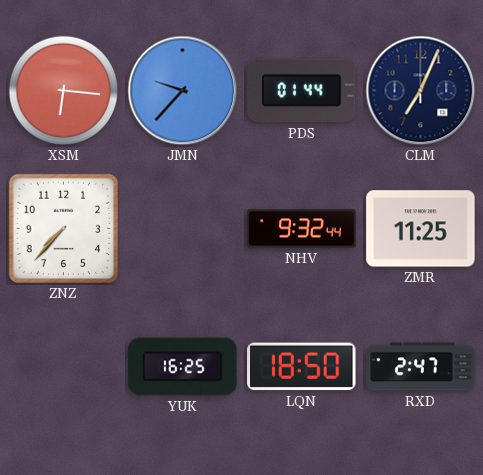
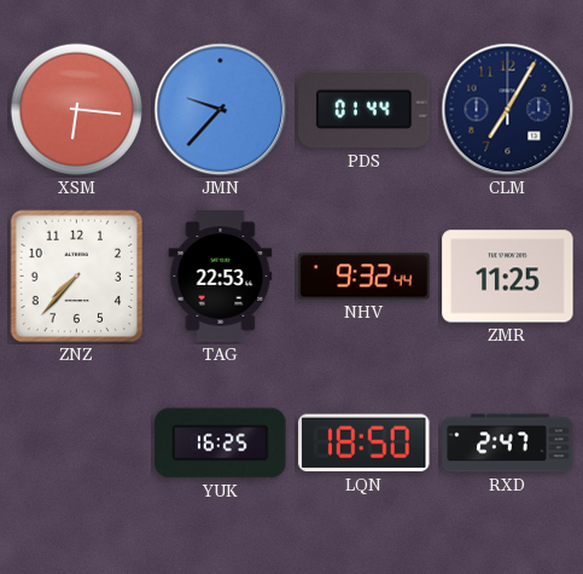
CLM: 7:04 -> 7:05 (508, 110)
TAG: none -> 22:53 (221, 277)
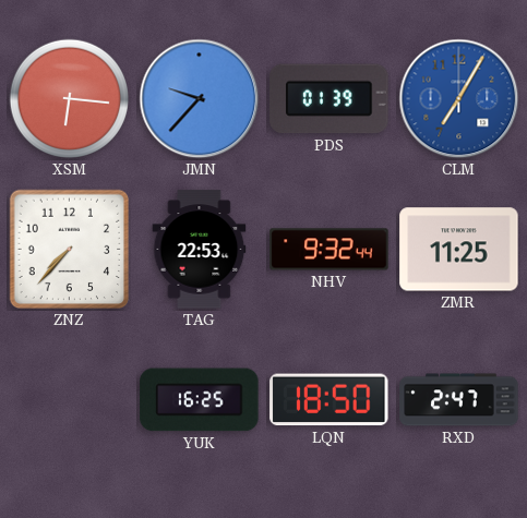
PDS: 01:44 -> 01:39 (330, 99)
CLM dial: navy -> blue (459, 99)
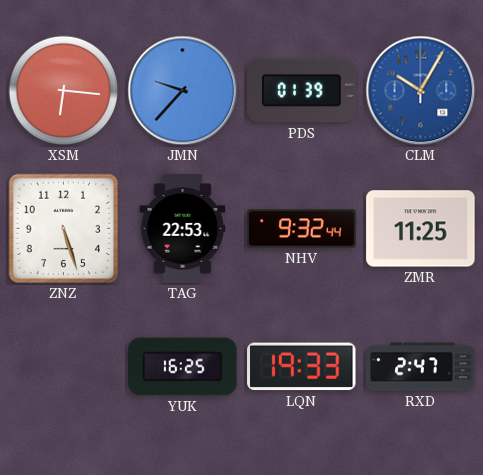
CLM: 7:05 -> 10:05 (421, 91)
ZNZ: 7:37 -> 5:27 (64, 229)
LQN: 18:50 -> 19:33 (302, 367)
